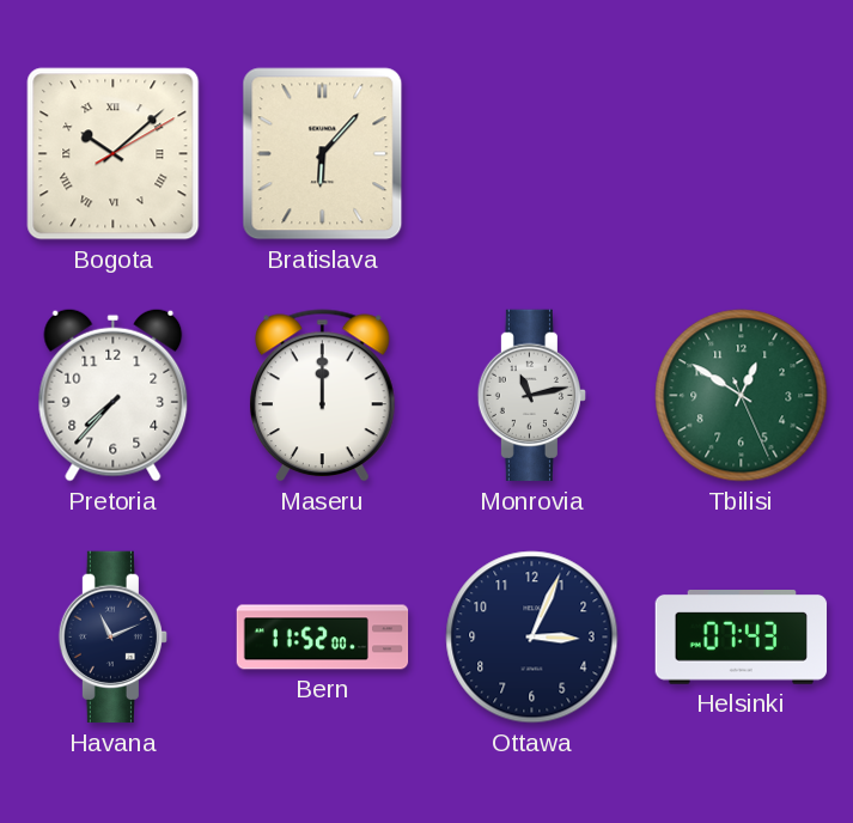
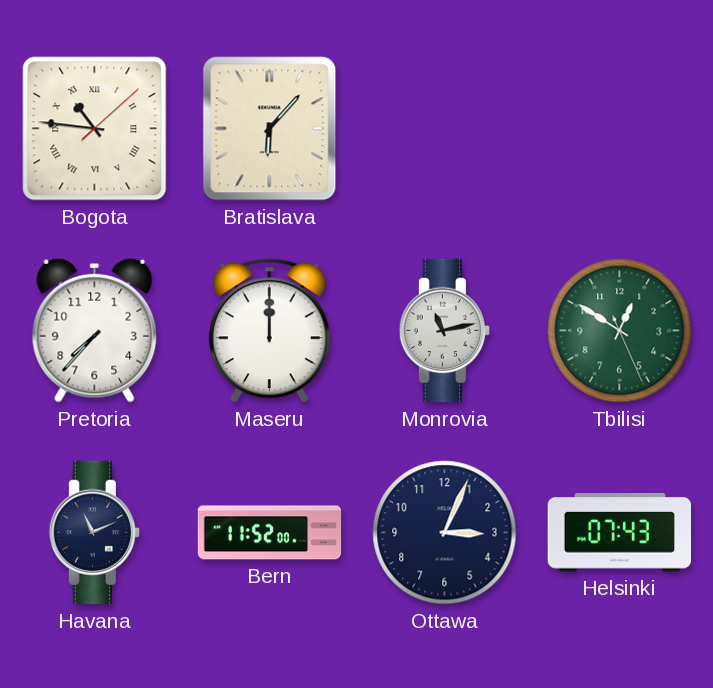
Bogota: 10:08 -> 10:46 (95, 129)
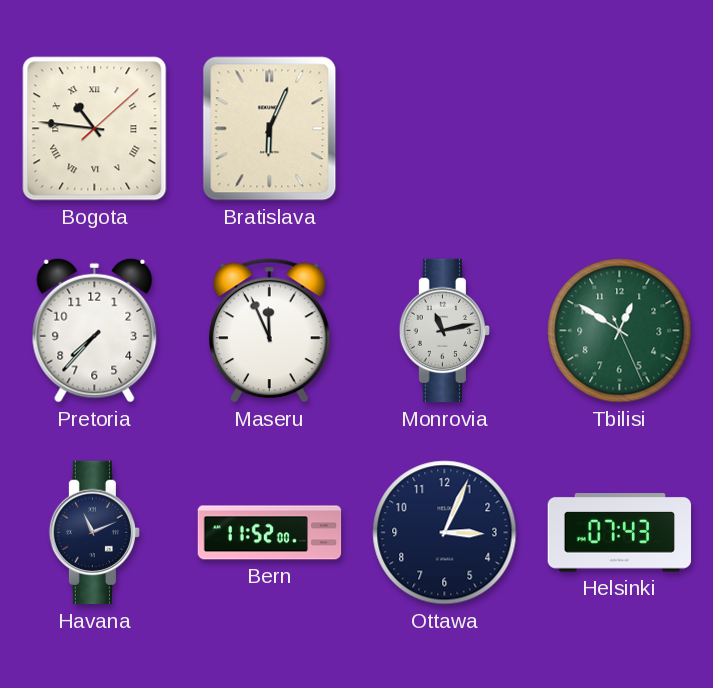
Bratislava: 6:07 -> 6:04 (270, 129)
Maseru: 12:00 -> 11:56 (269, 331)
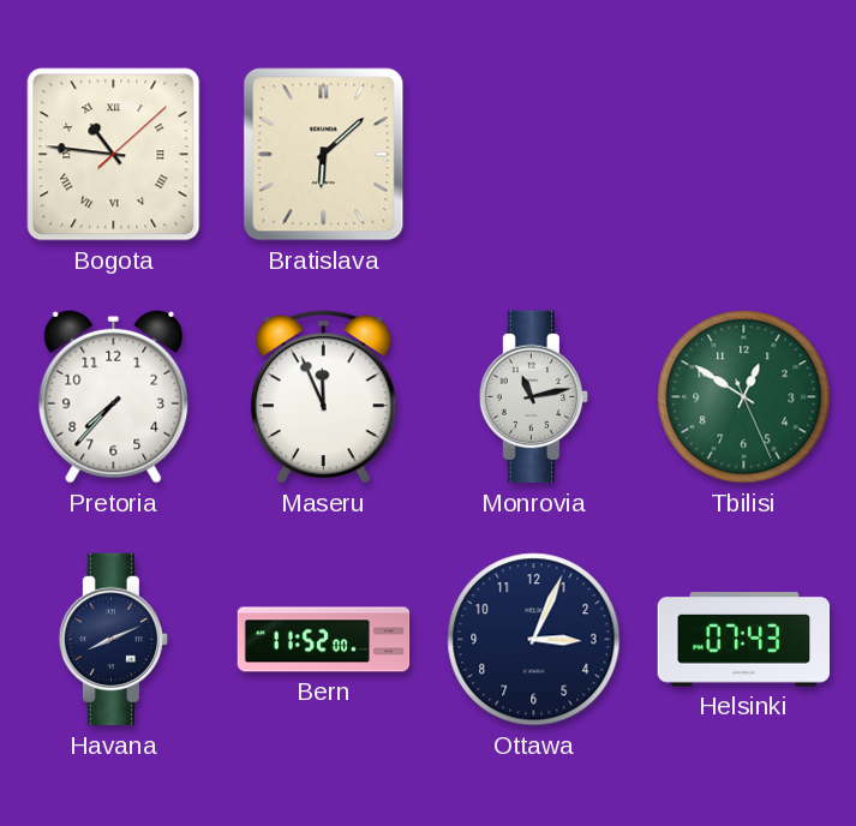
Bratislava: 6:04 -> 6:08 (324, 155)
Havana: 11:11 -> 8:11 (113, 640)
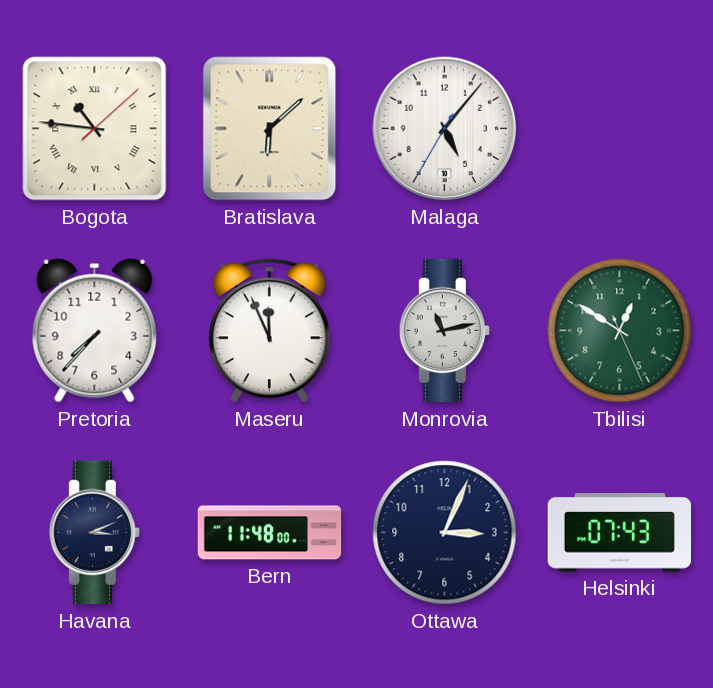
Malaga: none -> 5:06 (445, 129)
Havana: 8:11 -> 3:11 (94, 533)
Bern: 11:52 -> 11:48 (270, 533)
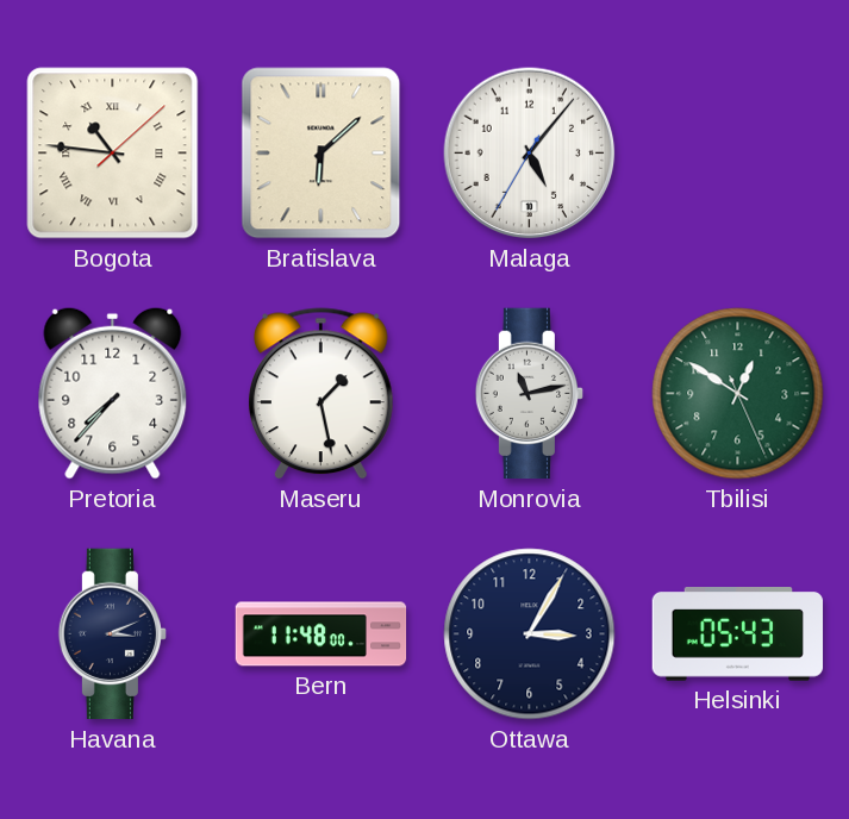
Maseru: 11:56 -> 1:28 (320, 394)
Ottawa: 3:04 -> 3:05 (530, 634)
Helsinki: 07:43 -> 05:43 (738, 634)
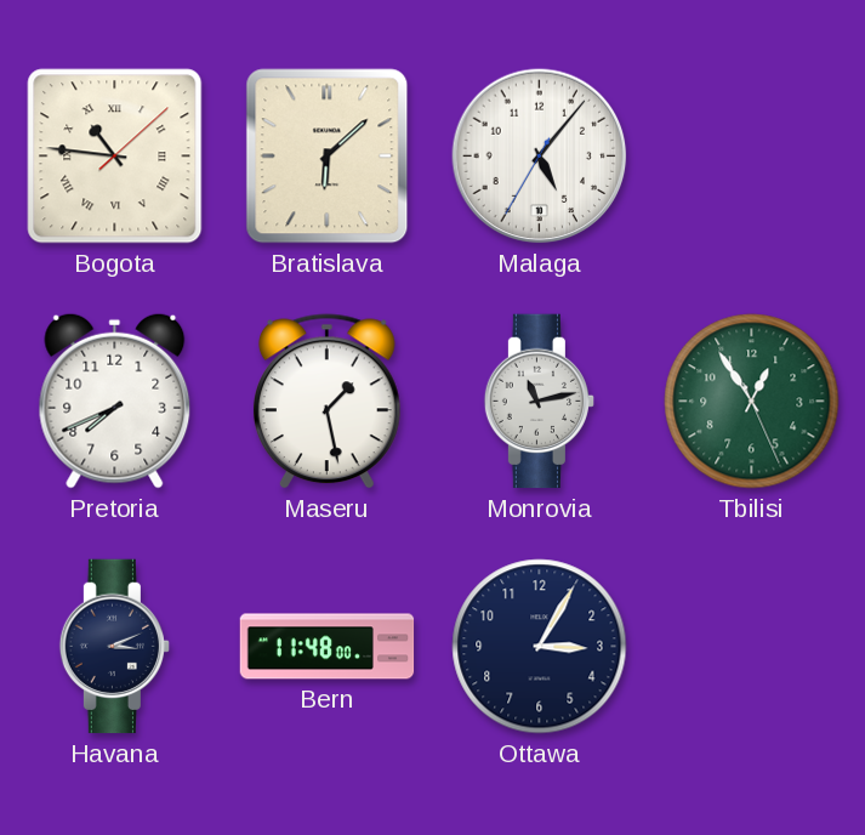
Pretoria: 7:37 -> 7:41 (115, 401)
Tbilisi: 12:50 -> 12:54 (752, 402)
Helsinki: 05:43 -> none (738, 634)
